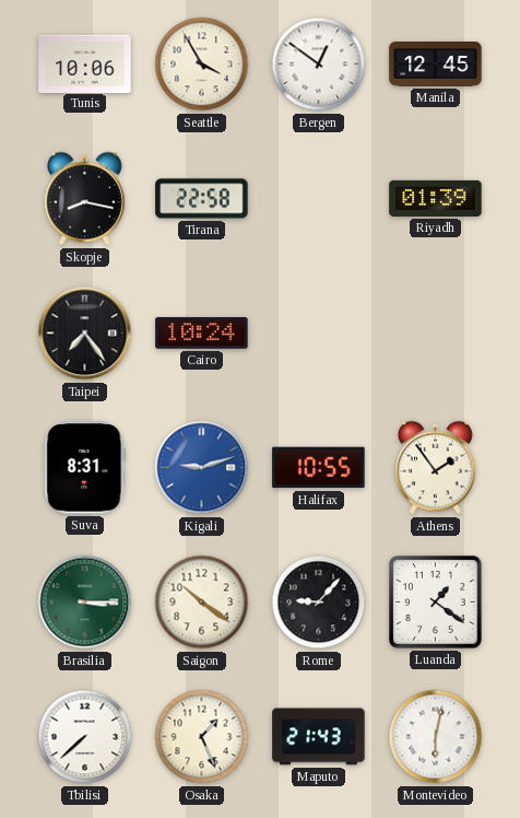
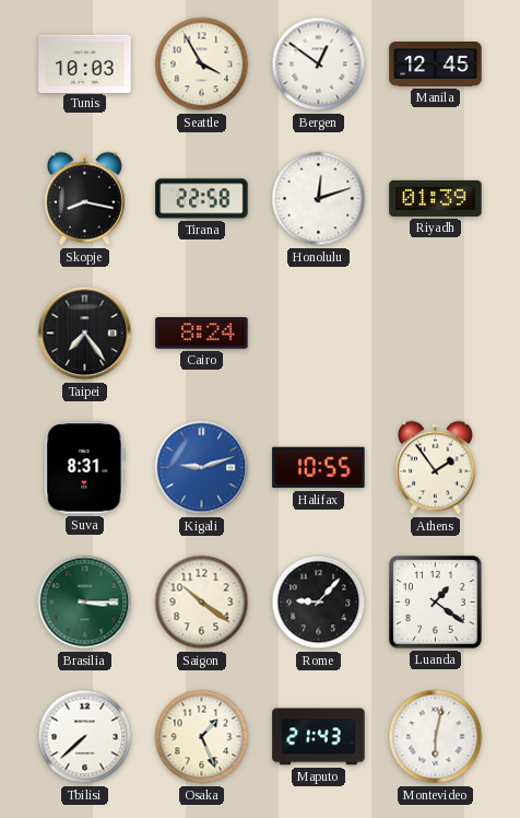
Tunis: 10:06 -> 10:03 (85, 63)
Honolulu: none -> 12:12 (319, 199)
Cairo: 10:24 -> 8:24 (202, 334)
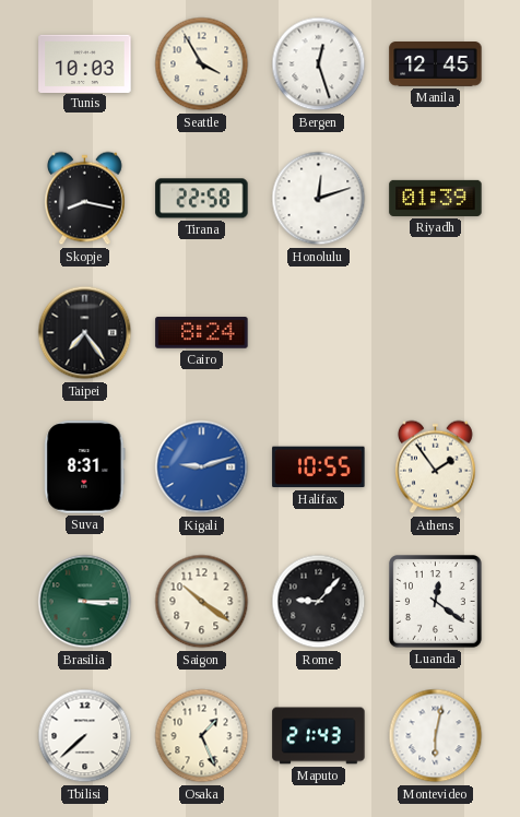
Bergen: 12:51 -> 12:27 (319, 64)
Luanda: 1:21 -> 12:21 (436, 602)
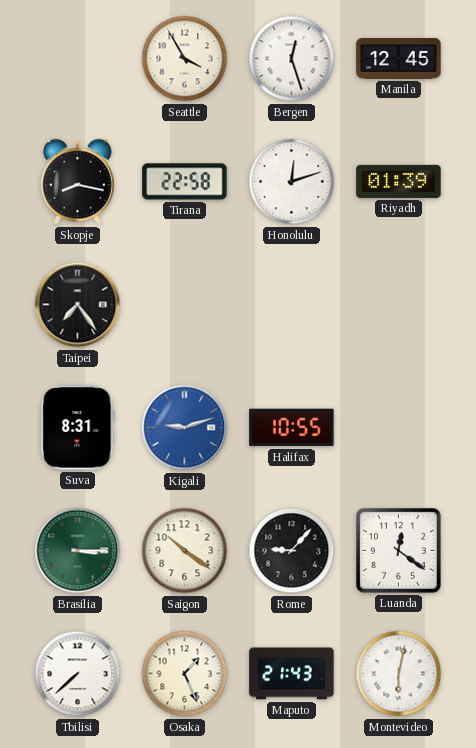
Tunis: 10:03 -> none (85, 63)
Cairo: 8:24 -> none (202, 333)
Athens: 1:54 -> none (436, 467)
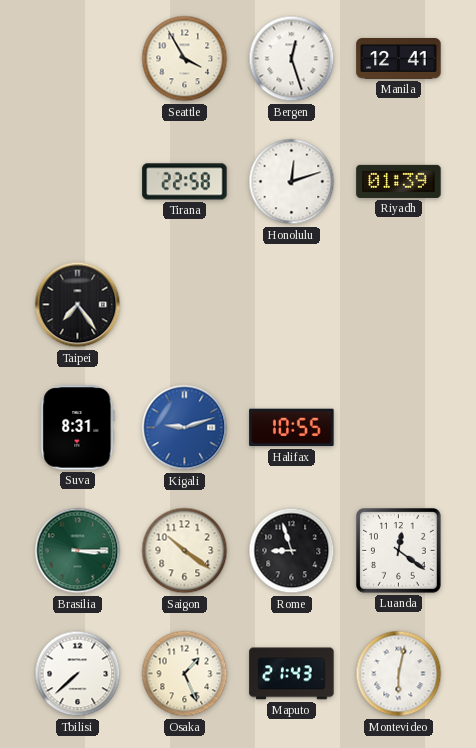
Manila: 12:45 -> 12:41 (399, 59)
Skopje: 8:17 -> none (78, 182)
Rome: 9:07 -> 8:57 (292, 551)
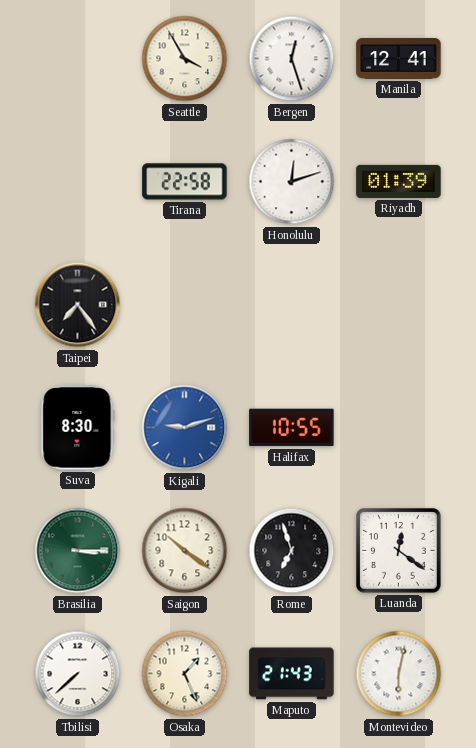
Suva: 8:31 -> 8:30 (78, 428)
Rome: 8:57 -> 6:57 (292, 551)
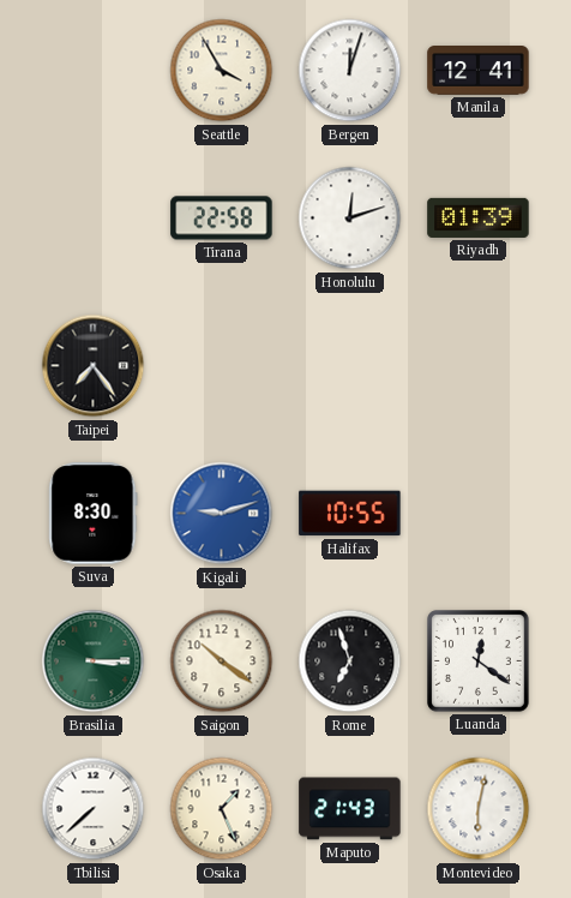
Bergen: 12:27 -> 12:03 (350, 71)
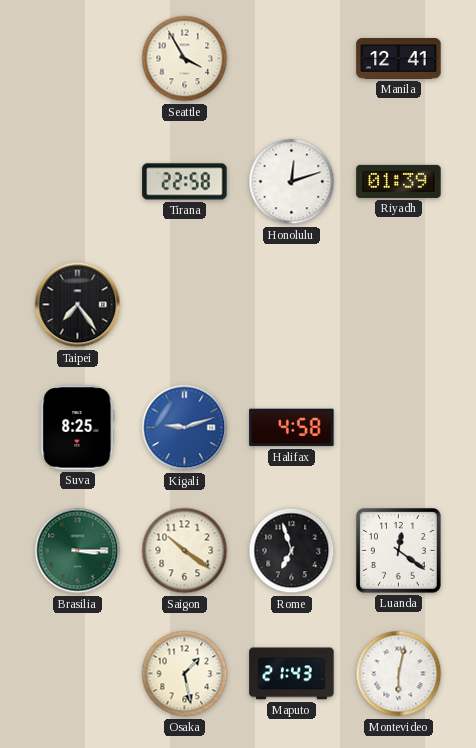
Bergen: 12:03 -> none (350, 71)
Suva: 8:30 -> 8:25 (78, 428)
Halifax: 10:55 -> 4:58 (292, 428)
Tbilisi: 7:38 -> none (94, 809)
Osaka: 1:26 -> 1:28 (185, 674)
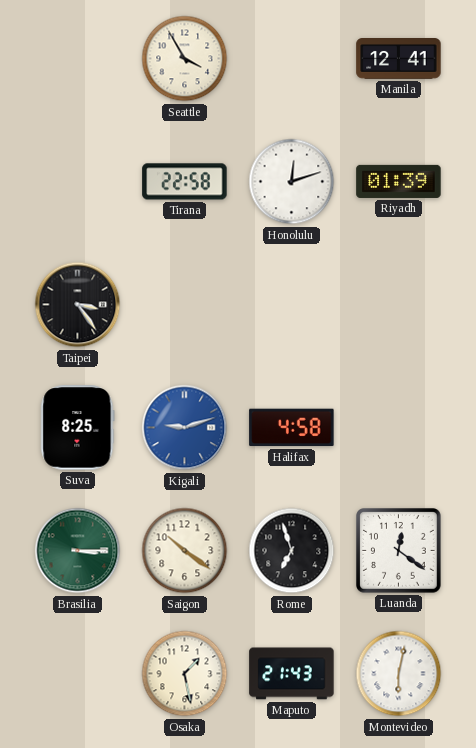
Taipei: 7:24 -> 3:24 (78, 305)
